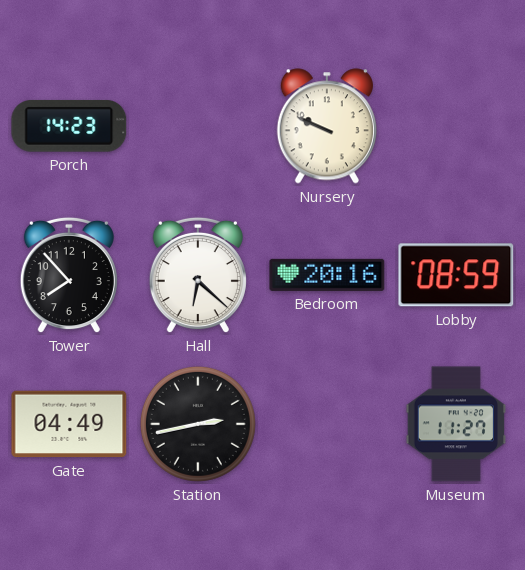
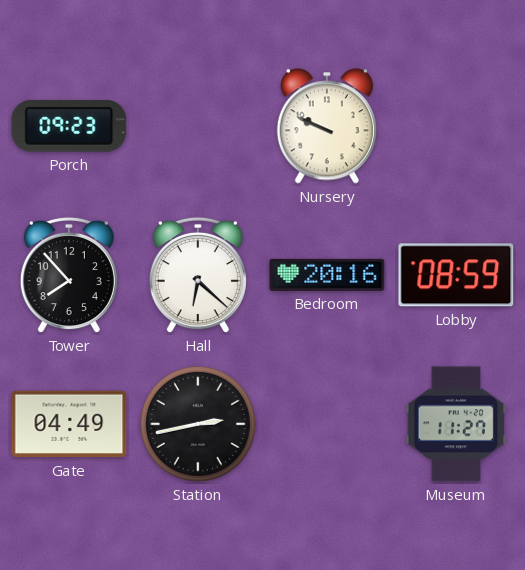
Porch: 14:23 -> 09:23 (69, 126)
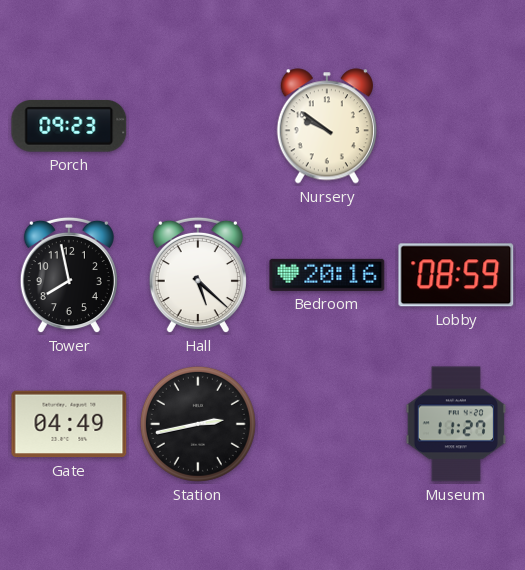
Nursery: 9:49 -> 9:51 (327, 126)
Tower: 7:53 -> 7:58 (69, 275)
Hall: 6:22 -> 5:22 (198, 275)
